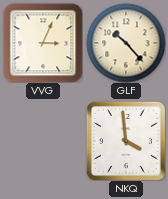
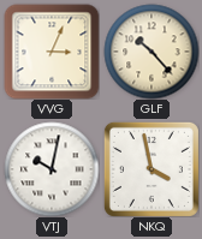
VTJ: none -> 10:02 (52, 169)
NKQ: 3:59 -> 3:58 (151, 169)
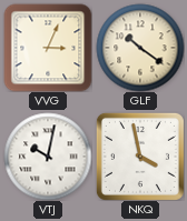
GLF: 10:23 -> 10:21 (140, 48)
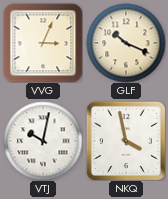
GLF: 10:21 -> 10:19 (126, 43)
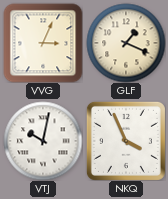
GLF: 10:19 -> 1:19 (126, 43)
NKQ: 3:58 -> 3:56 (126, 141)
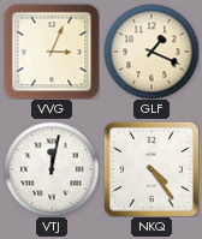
VTJ: 10:02 -> 12:02 (52, 169)
NKQ: 3:56 -> 4:24 (151, 169)
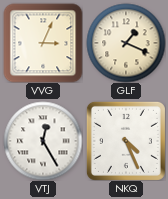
VTJ: 12:02 -> 12:25 (43, 141)
NKQ: 4:24 -> 4:26 (126, 141)
